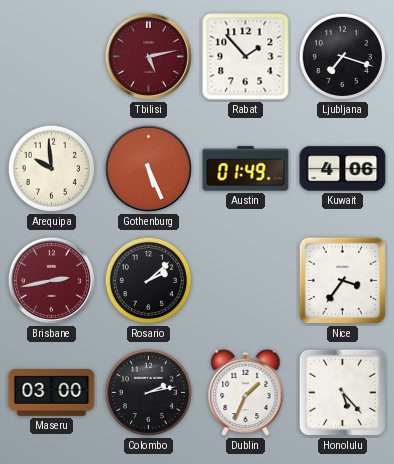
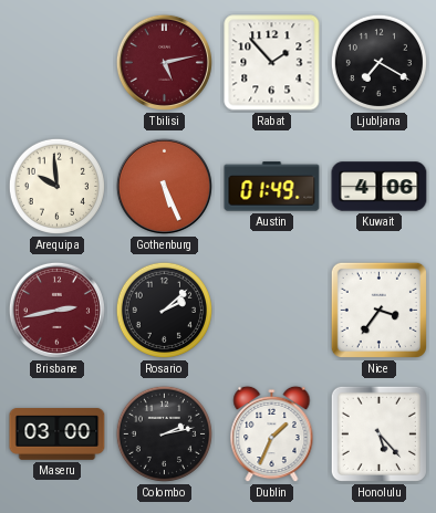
Ljubljana: 7:18 -> 7:20 (378, 62)
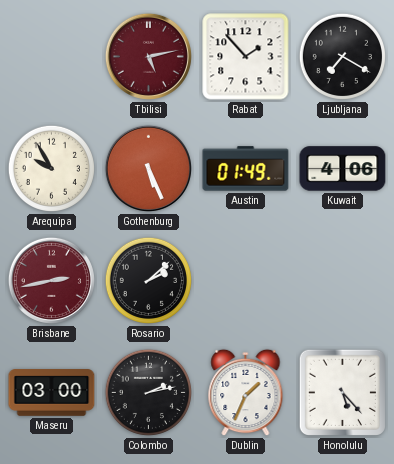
Arequipa: 9:59 -> 9:55 (51, 168)
Nice: 3:36 -> none (378, 310)
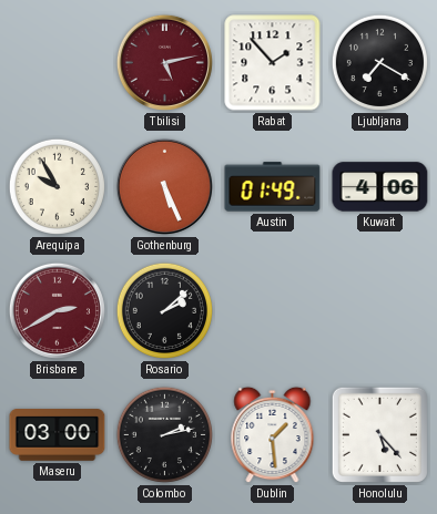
Brisbane: 2:43 -> 2:40 (57, 310)
Dublin: 1:34 -> 1:29 (273, 435)
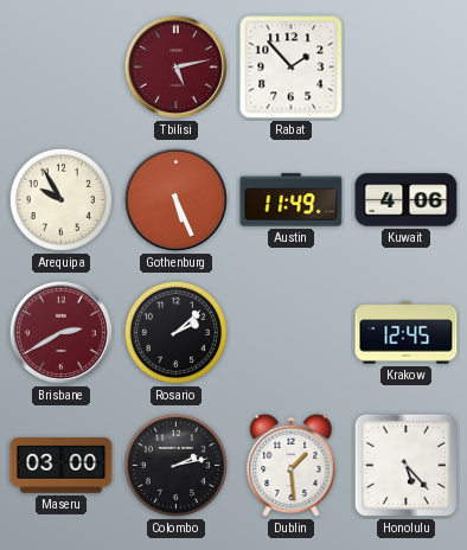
Ljubljana: 7:20 -> none (379, 62)
Austin: 01:49 -> 11:49 (292, 200)
Krakow: none -> 12:45 (407, 333)
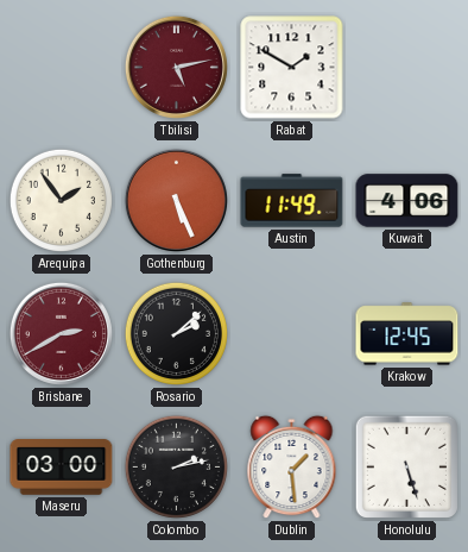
Rabat: 1:53 -> 1:50 (292, 68)
Arequipa: 9:55 -> 1:54 (61, 200)
Honolulu: 5:23 -> 5:27 (406, 466)
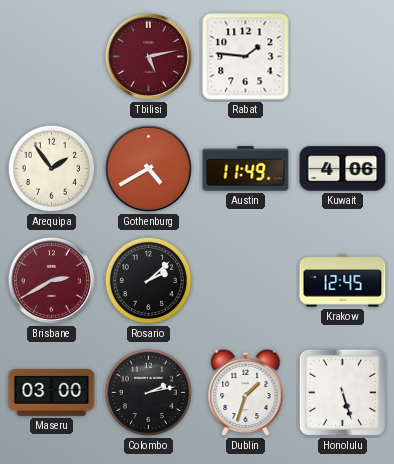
Rabat: 1:50 -> 1:46 (246, 57)
Gothenburg: 5:26 -> 4:40 (148, 168)
Dublin: 1:29 -> 1:33 (246, 393)
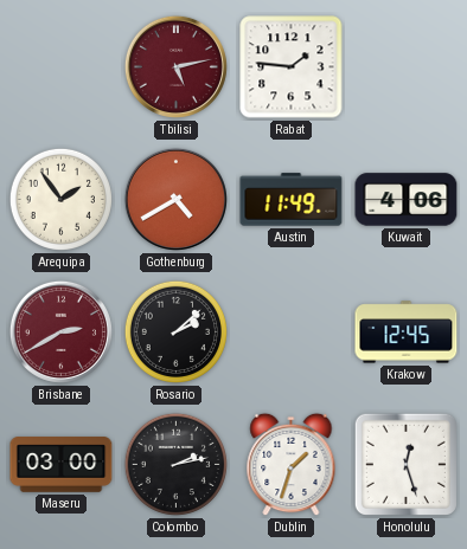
Honolulu: 5:27 -> 12:27 (405, 464)
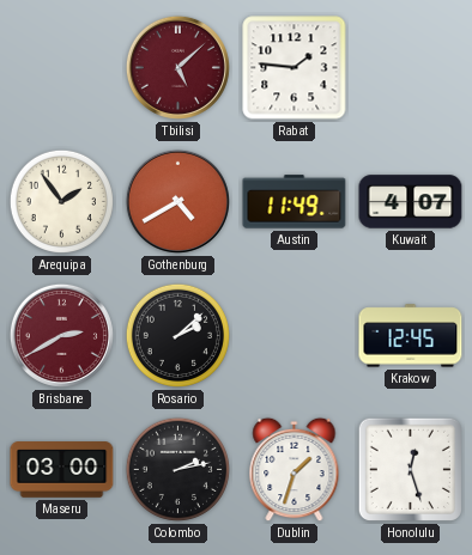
Tbilisi: 5:13 -> 5:08 (177, 67)
Kuwait: 4:06 -> 4:07 (411, 202)
